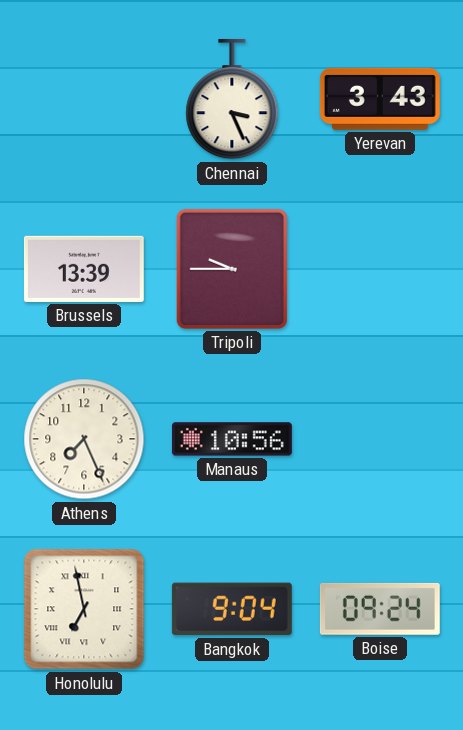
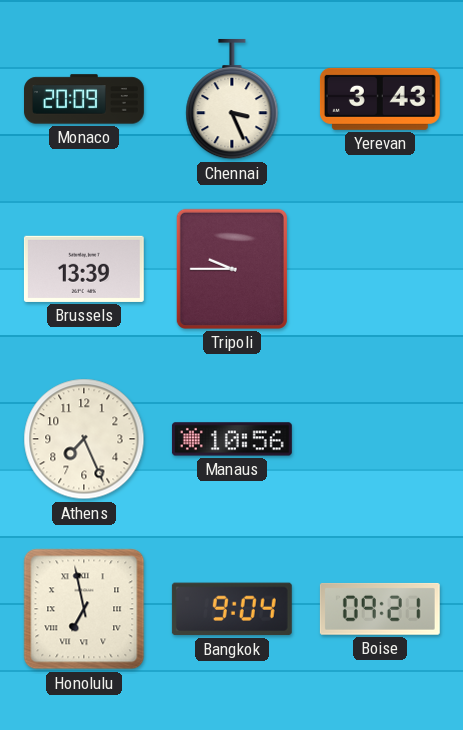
Monaco: none -> 20:09 (85, 99)
Boise: 09:24 -> 09:21 (380, 609)
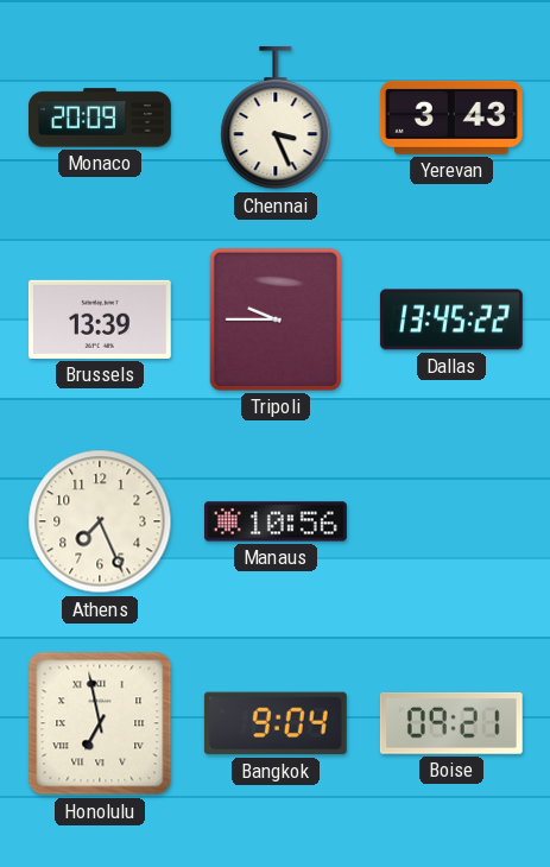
Dallas: none -> 13:45 (451, 319)
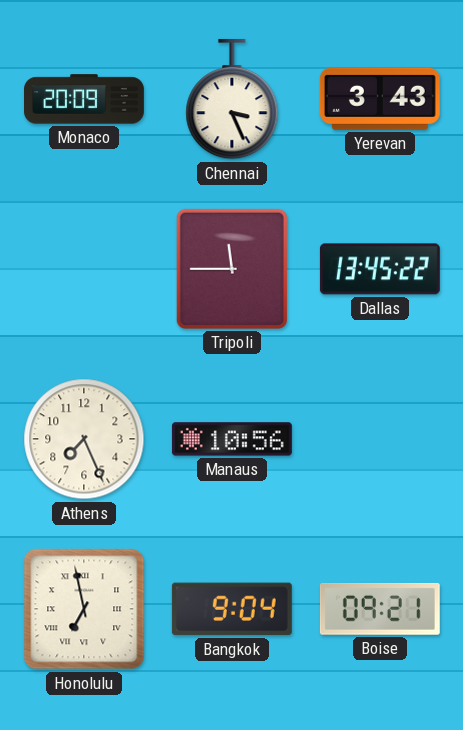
Brussels: 13:39 -> none (100, 319)
Tripoli: 9:45 -> 11:45 (232, 269)
